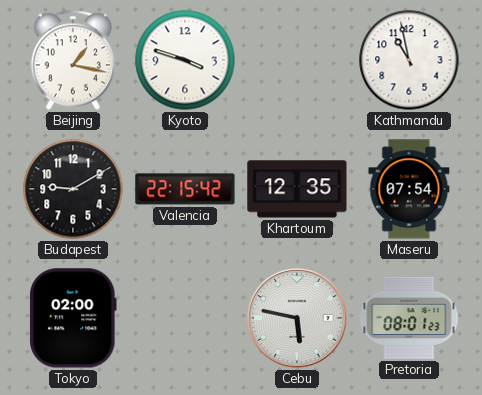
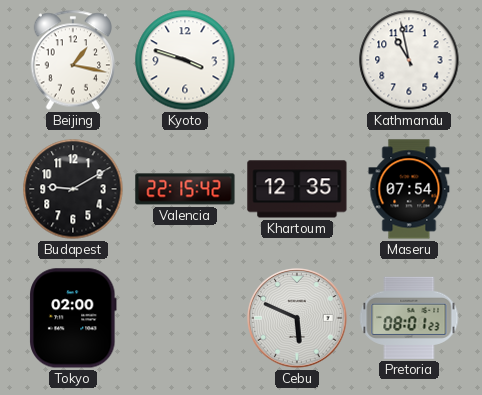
Cebu: 5:47 -> 5:49 (297, 318)
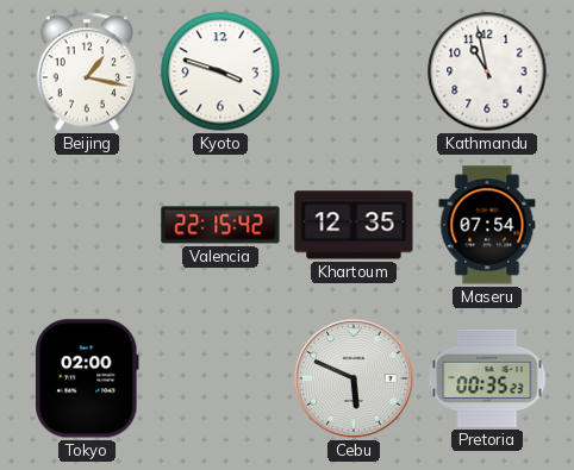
Budapest: 9:10 -> none (73, 189)
Pretoria: 08:01 -> 00:35 (487, 378)
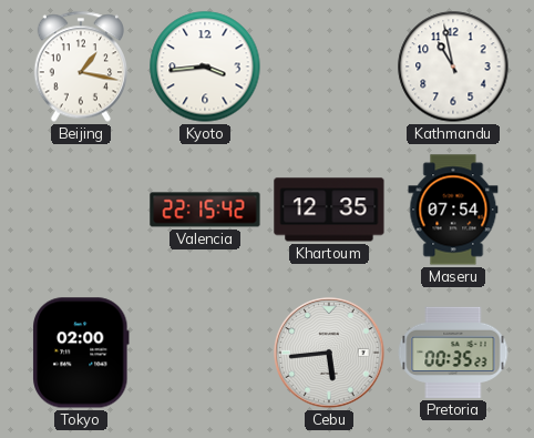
Kyoto: 3:48 -> 3:44 (205, 67)
Cebu: 5:49 -> 5:44 (329, 353)
